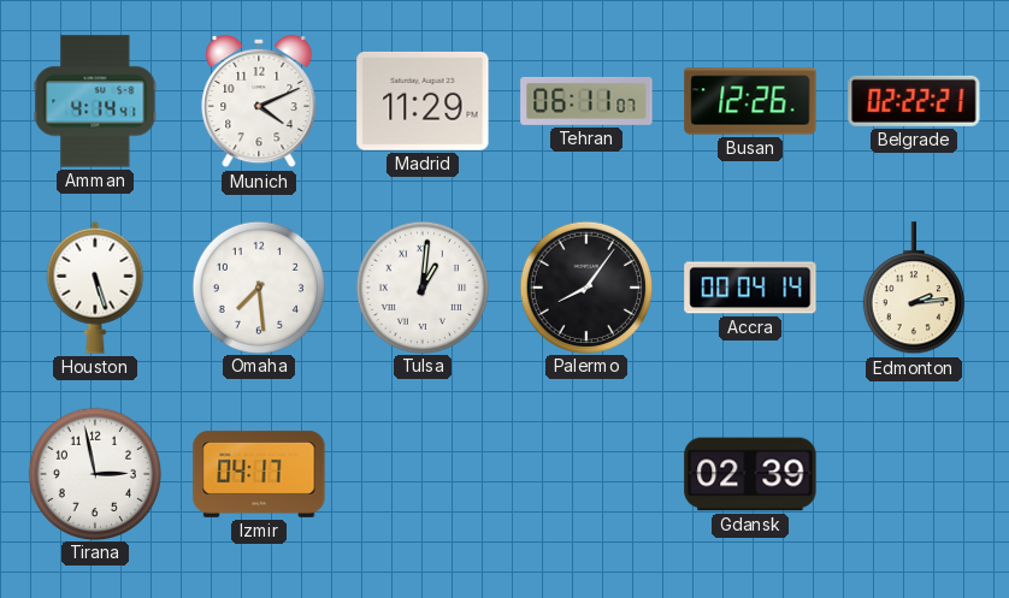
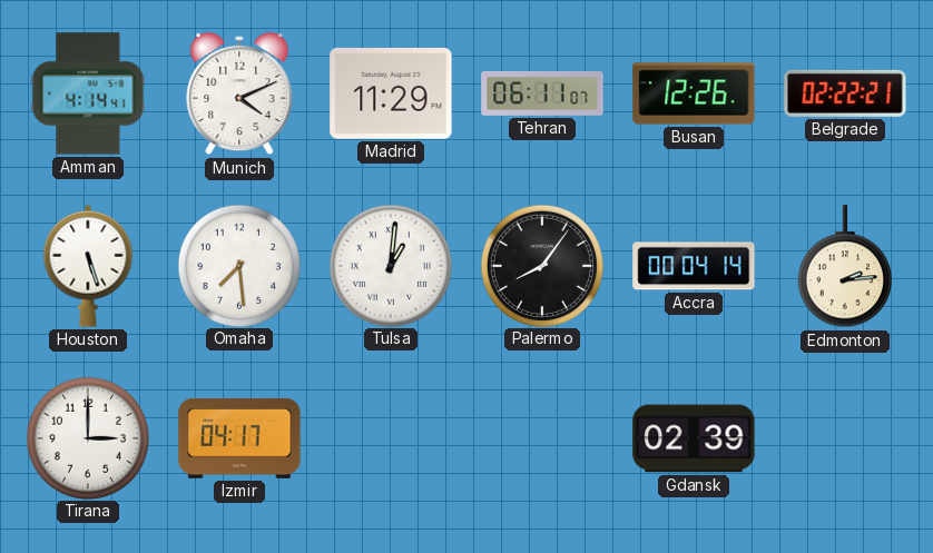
Tirana: 2:58 -> 3:00 (87, 437)
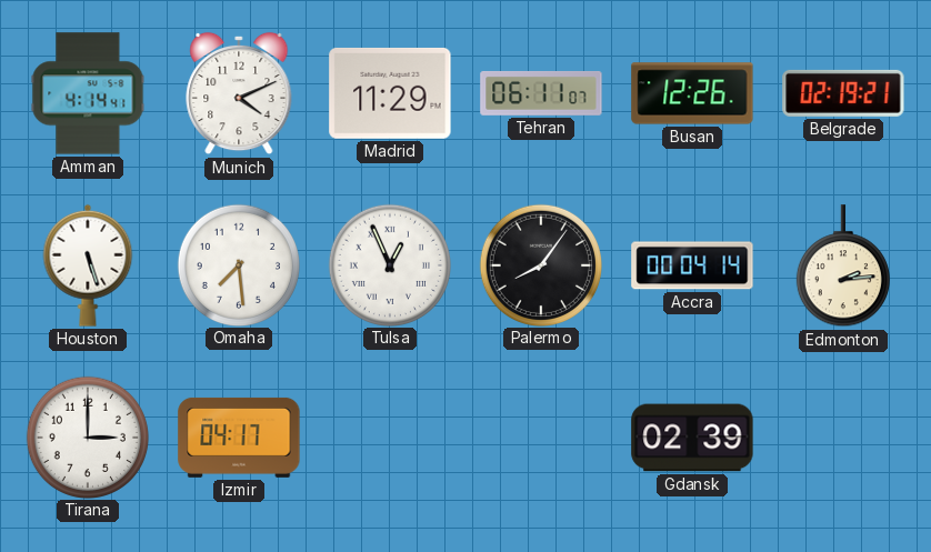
Belgrade: 02:22 -> 02:19 (843, 93)
Tulsa: 1:01 -> 12:56 (389, 264)
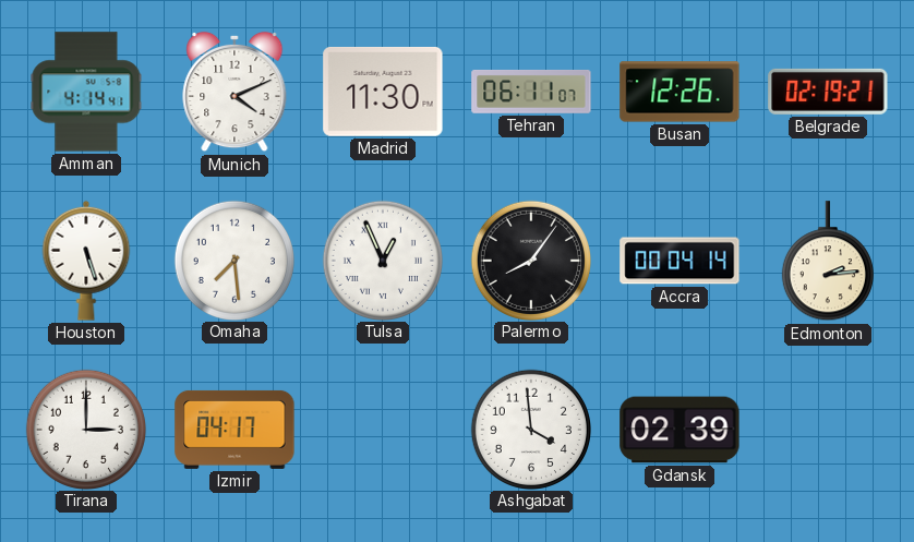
Madrid: 11:29 -> 11:30 (383, 92)
Ashgabat: none -> 3:59 (530, 429)
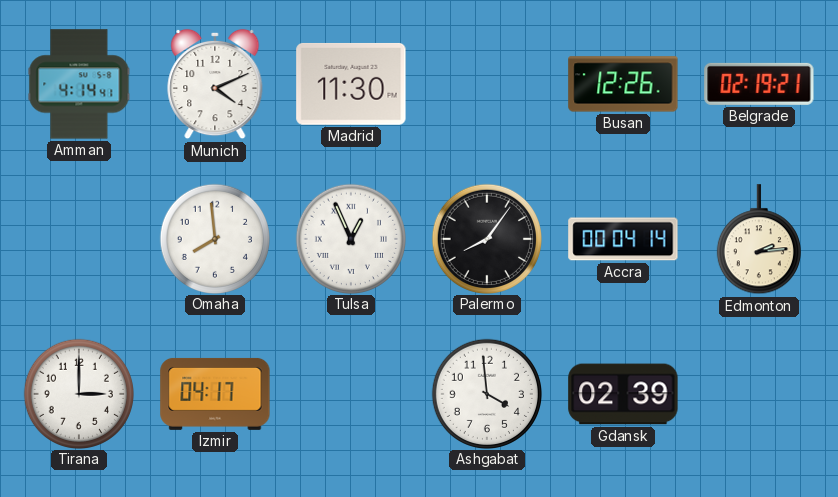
Tehran: 06:11 -> none (531, 92)
Houston: 5:27 -> none (86, 261)
Omaha: 7:29 -> 7:59 (214, 238)
